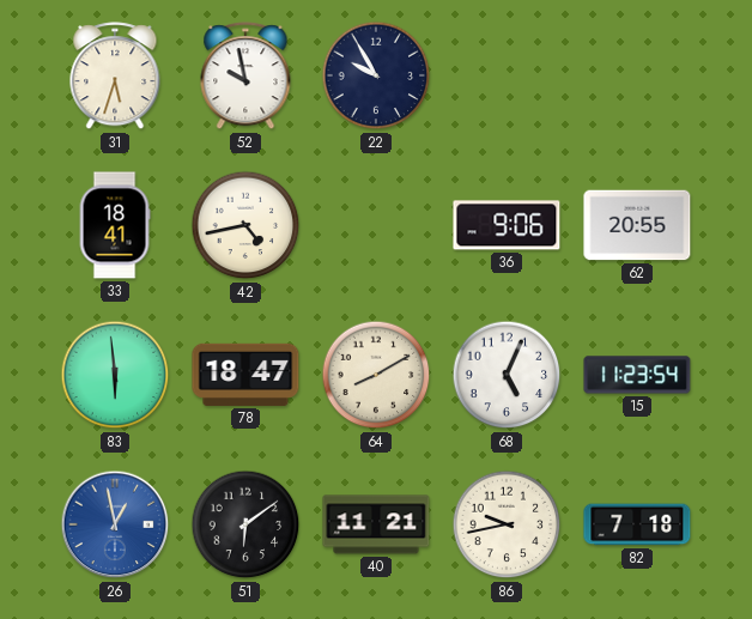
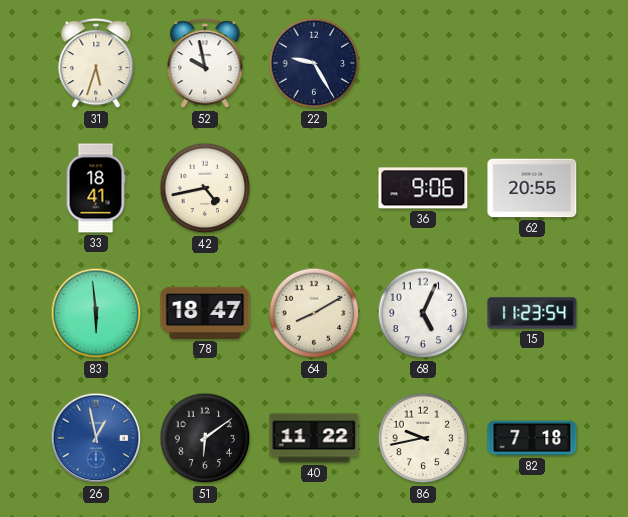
22: 9:55 -> 9:25 (314, 63)
40: 11:21 -> 11:22 (314, 438)
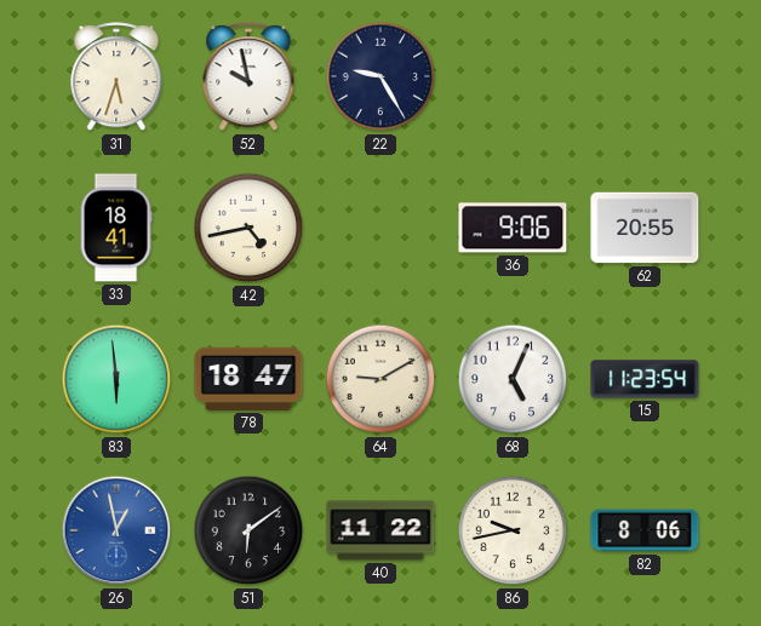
64: 8:10 -> 9:10 (380, 379)
82: 7:18 -> 8:06 (645, 530)
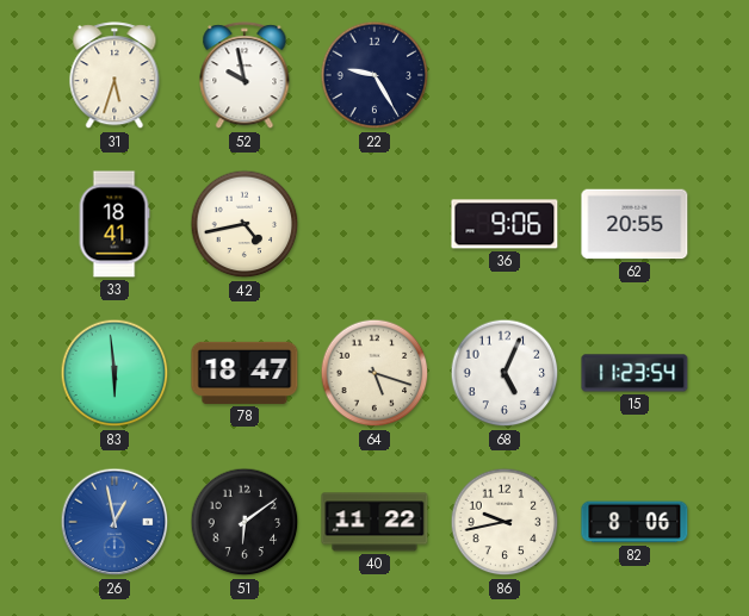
64: 9:10 -> 5:18 (374, 373)
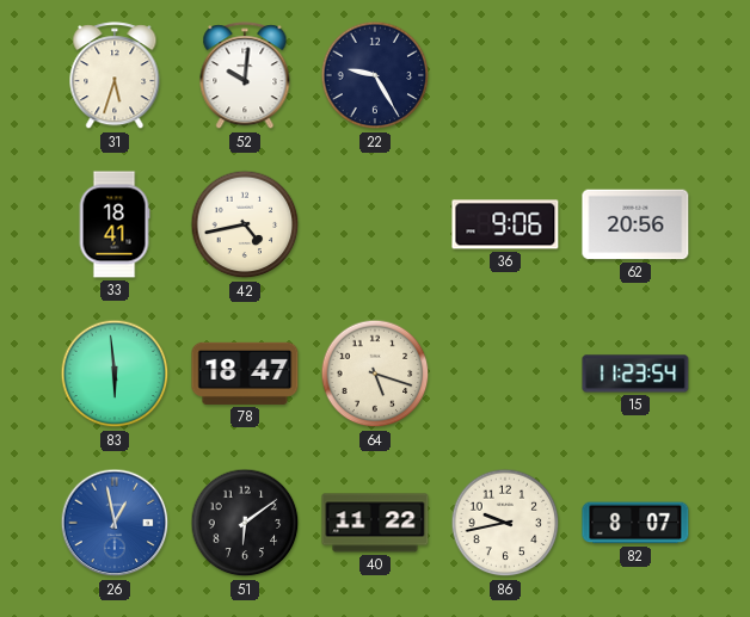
52: 9:58 -> 10:01 (245, 76)
62: 20:55 -> 20:56 (635, 224)
68: 5:04 -> none (505, 373)
82: 8:06 -> 8:07 (635, 523)
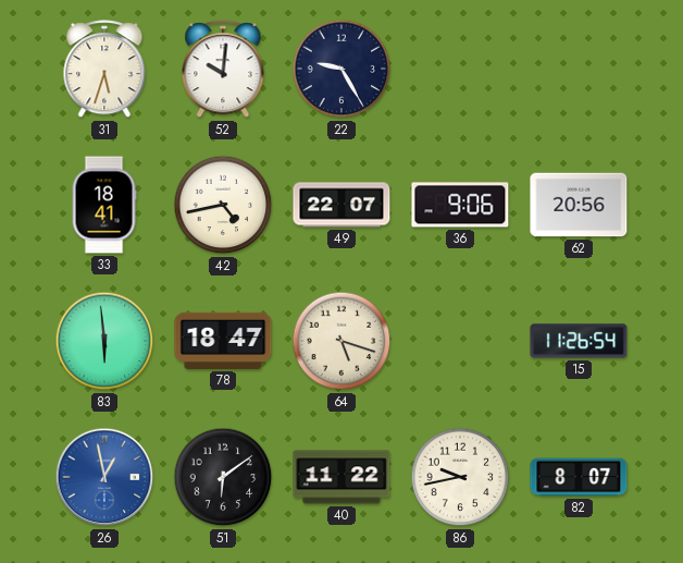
49: none -> 22:07 (341, 205)
15: 11:23 -> 11:26 (579, 341)
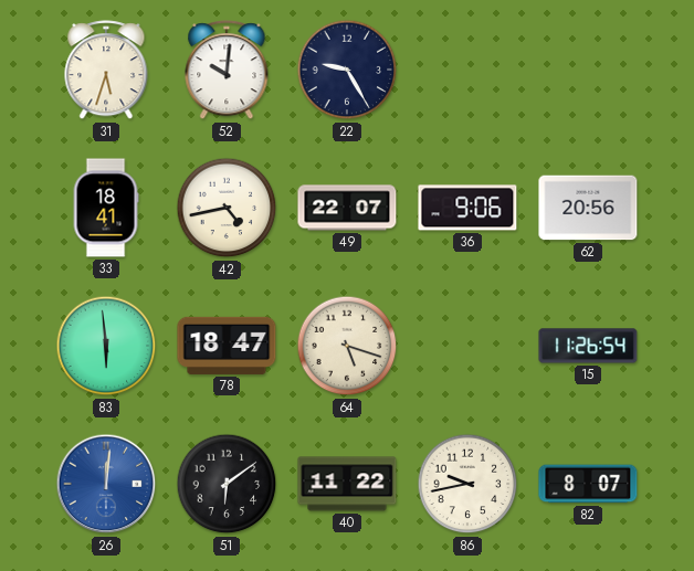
26: 12:58 -> 12:01 (106, 484)
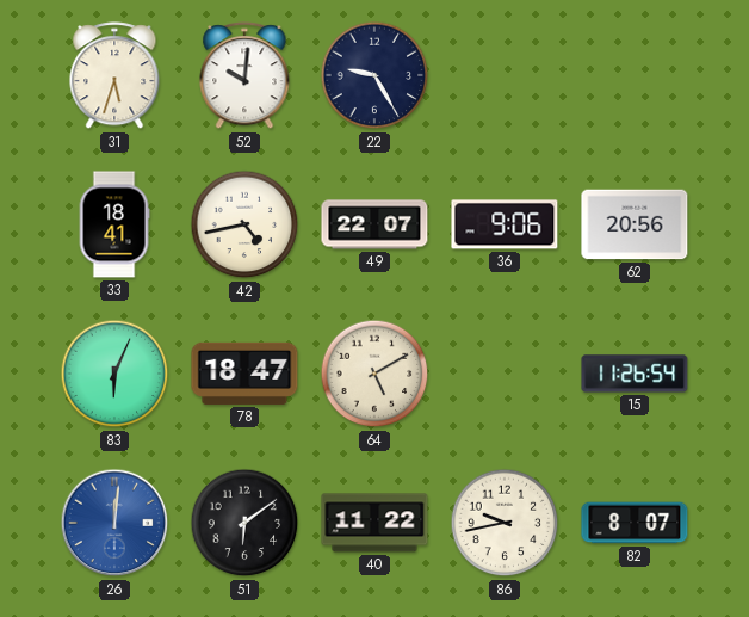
83: 5:59 -> 6:04 (114, 374)
64: 5:18 -> 5:10 (374, 374)
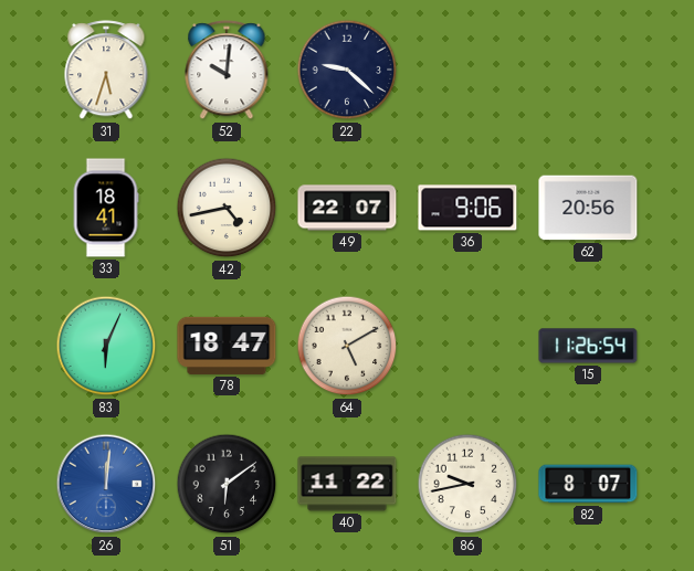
22: 9:25 -> 9:22 (347, 70)
